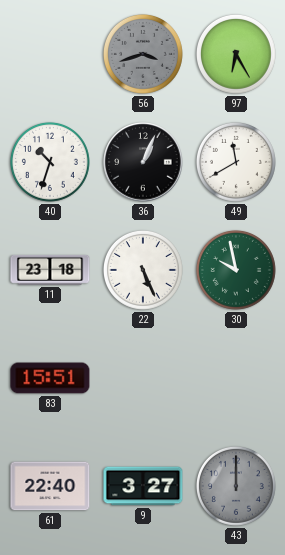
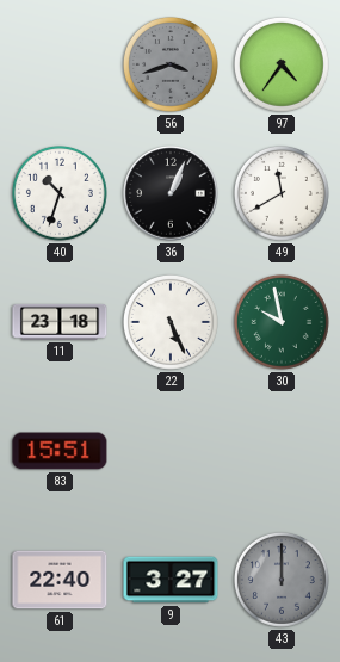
97: 6:25 -> 4:36 (282, 64)
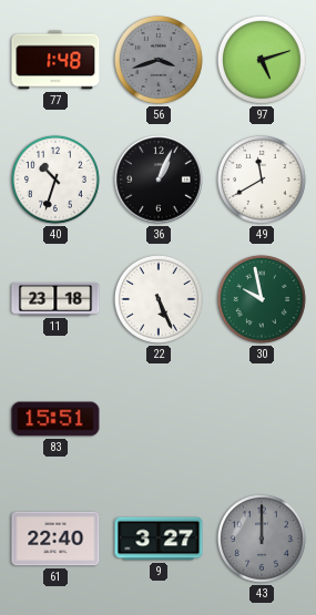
77: none -> 1:48 (55, 60)
97: 4:36 -> 5:12 (262, 60)
